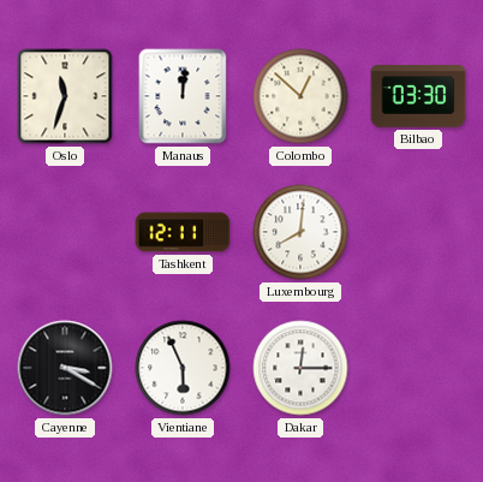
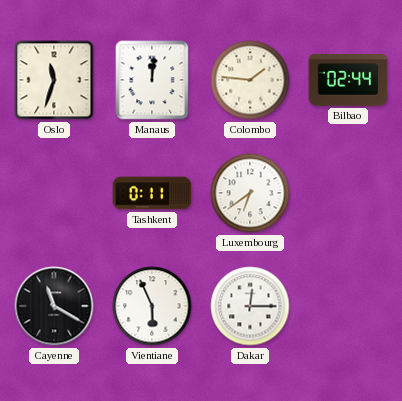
Colombo: 12:52 -> 1:46 (250, 80)
Bilbao: 03:30 -> 02:44 (348, 80)
Tashkent: 12:11 -> 0:11 (152, 193)
Luxembourg: 8:01 -> 6:39 (250, 193)
Cayenne: 3:20 -> 11:20 (54, 306)
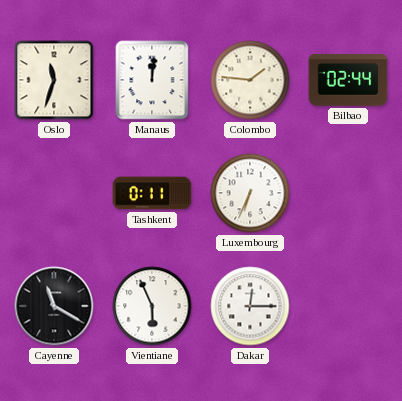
Luxembourg: 6:39 -> 6:34 (250, 193)
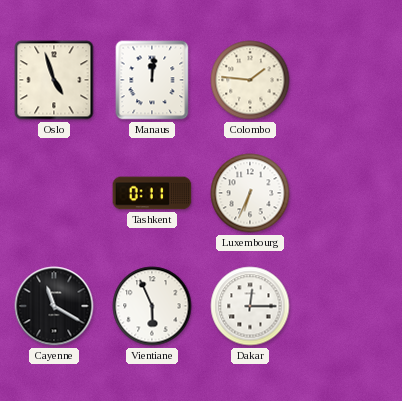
Oslo: 11:33 -> 4:57 (54, 80)
Bilbao: 02:44 -> none (348, 80)
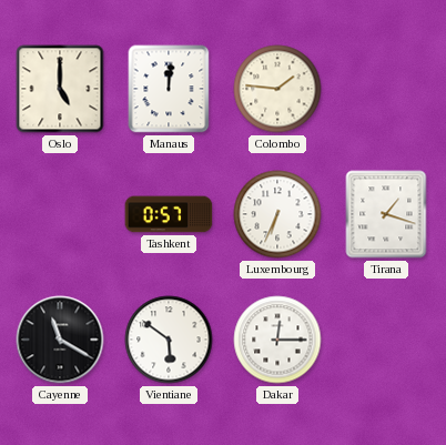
Oslo: 4:57 -> 5:00 (60, 89)
Tashkent: 0:11 -> 0:57 (169, 214)
Tirana: none -> 1:18 (386, 214)
Vientiane: 5:56 -> 5:51 (169, 340)
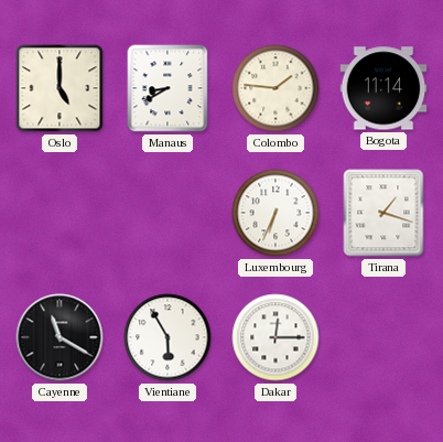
Manaus: 12:01 -> 8:40 (168, 88)
Bogota: none -> 11:14 (383, 88)
Tashkent: 0:57 -> none (169, 214)
Vientiane: 5:51 -> 5:55 (168, 337)
